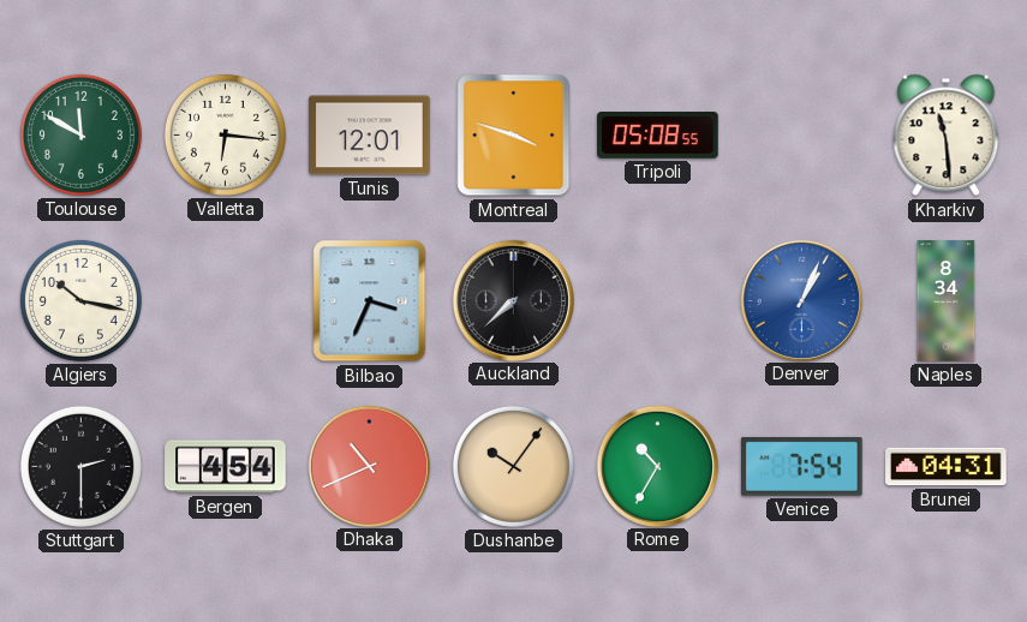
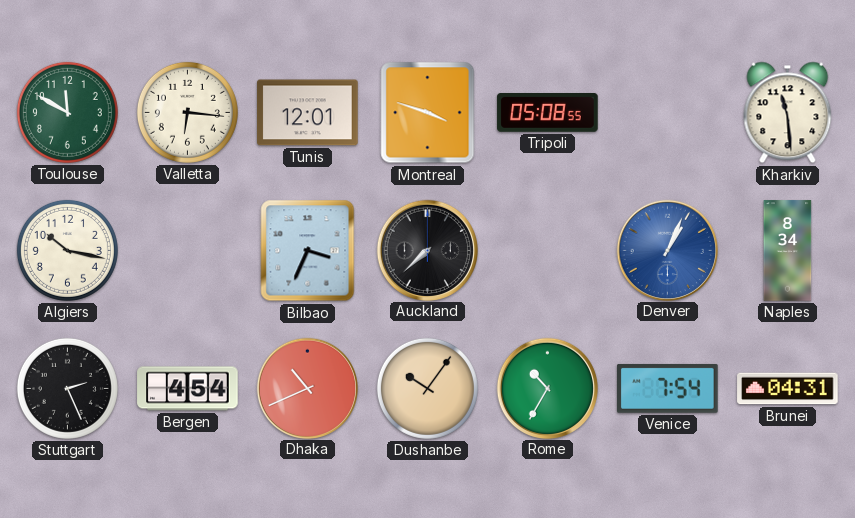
Stuttgart: 2:30 -> 2:26 (67, 388)
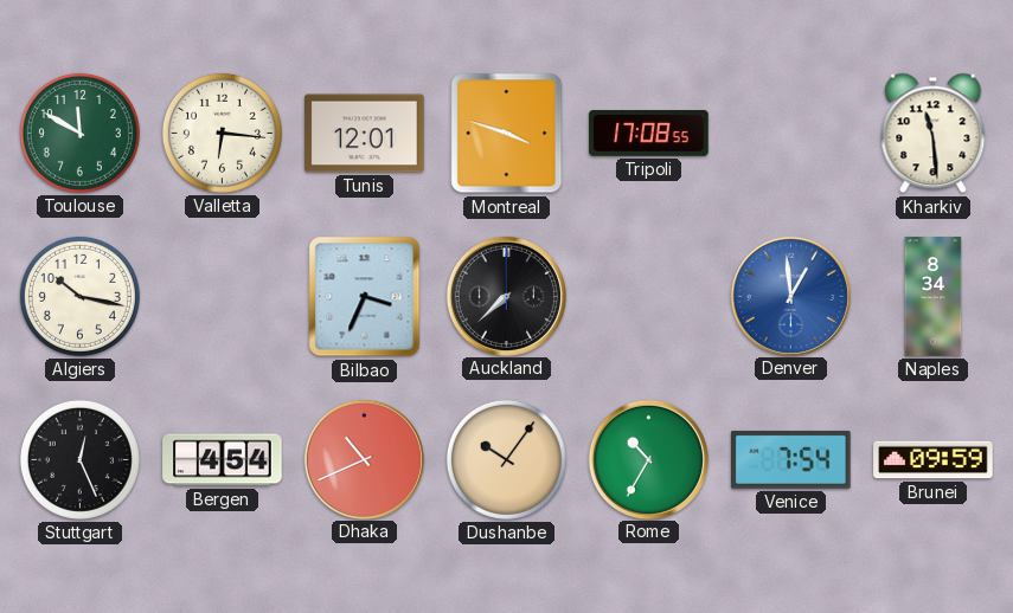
Tripoli: 05:08 -> 17:08 (649, 134)
Denver: 1:04 -> 12:59 (790, 296)
Stuttgart: 2:26 -> 12:26 (79, 459)
Brunei: 04:31 -> 09:59 (934, 460)
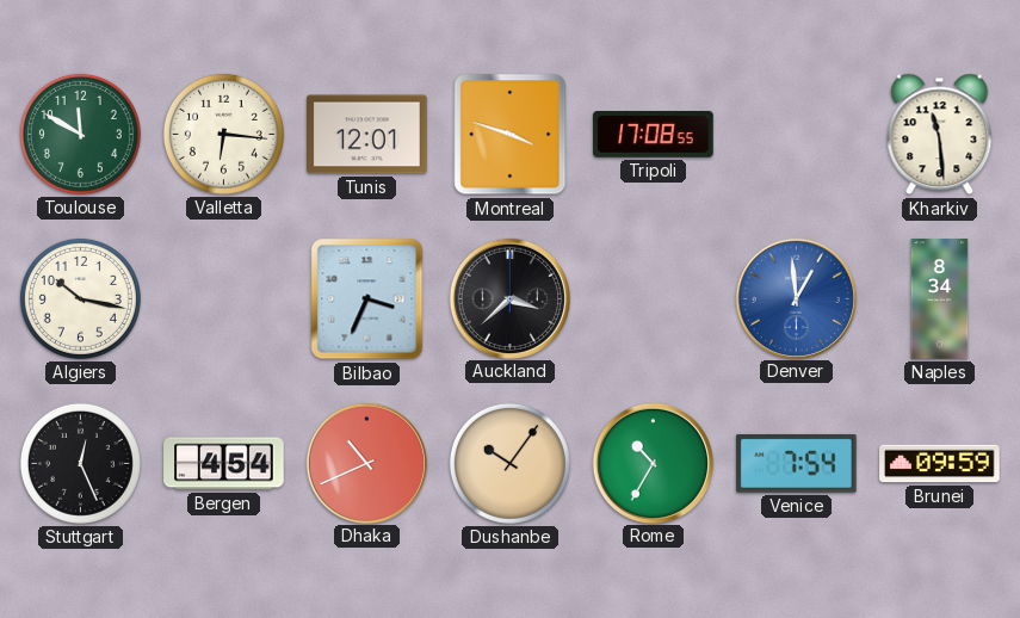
Auckland: 7:38 -> 3:38 (509, 298)
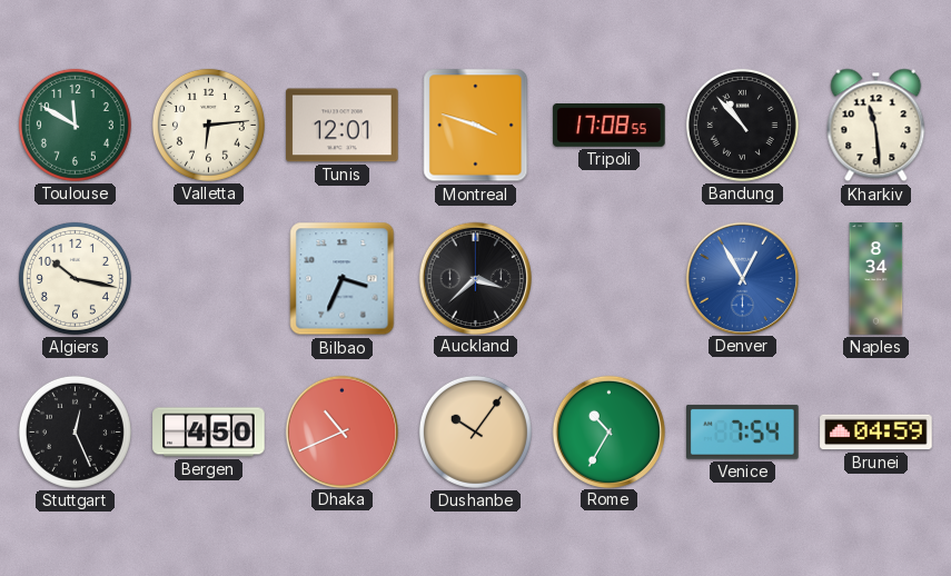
Valletta: 6:16 -> 6:14 (208, 125)
Bandung: none -> 10:53 (742, 125)
Denver: 12:59 -> 12:55 (742, 278)
Bergen: 4:54 -> 4:50 (209, 433)
Brunei: 09:59 -> 04:59 (876, 433)
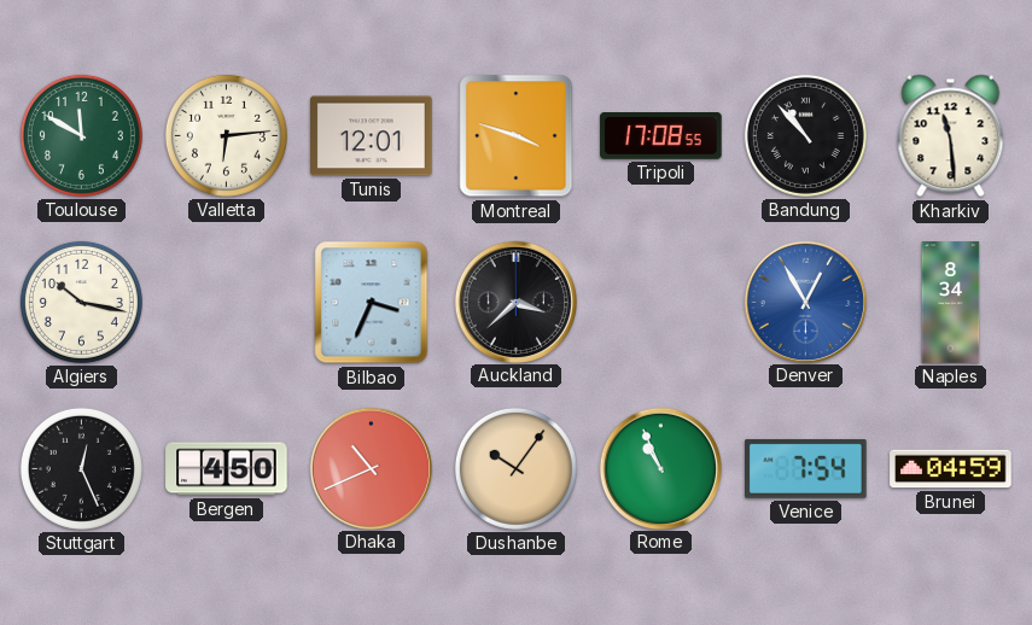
Rome: 10:35 -> 10:56 (660, 468)
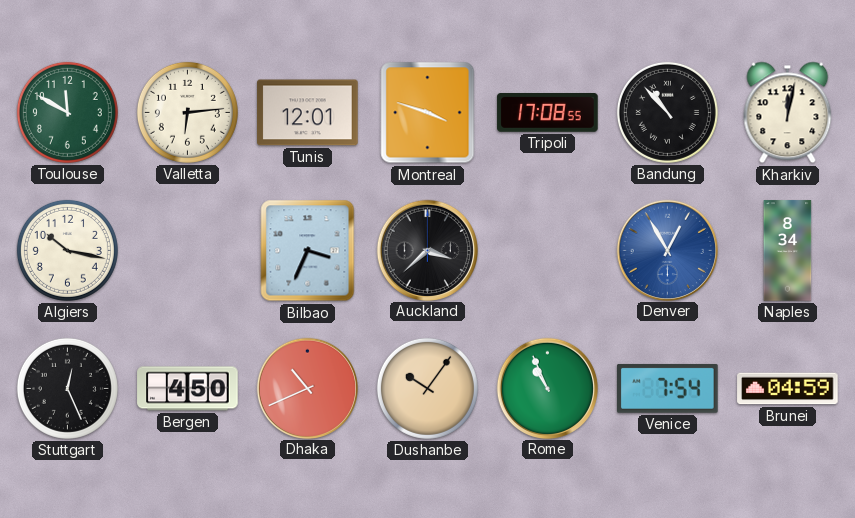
Kharkiv: 11:29 -> 12:02 (788, 113)
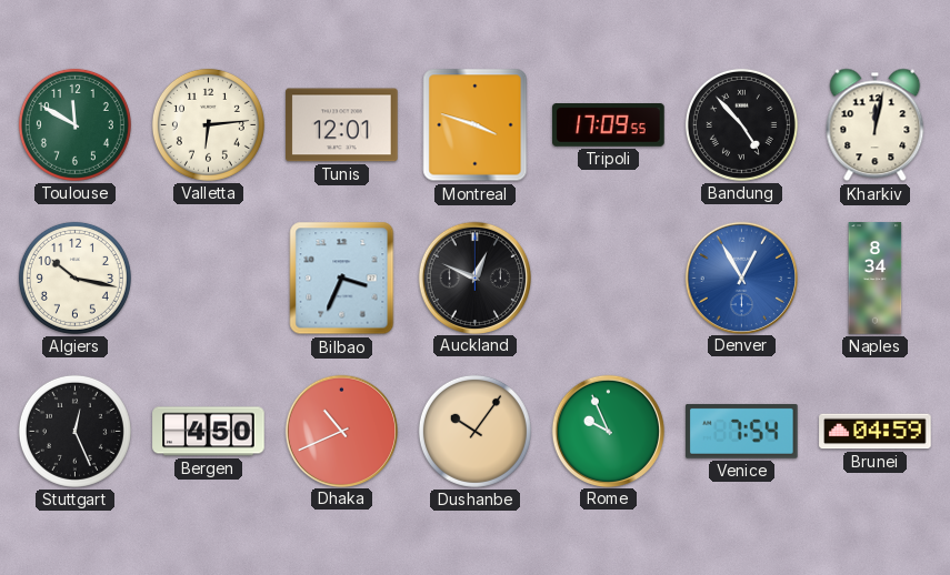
Tripoli: 17:08 -> 17:09 (609, 125)
Bandung: 10:53 -> 4:53 (741, 124)
Auckland: 3:38 -> 12:49 (474, 278)
Rome: 10:56 -> 9:56 (608, 431)
